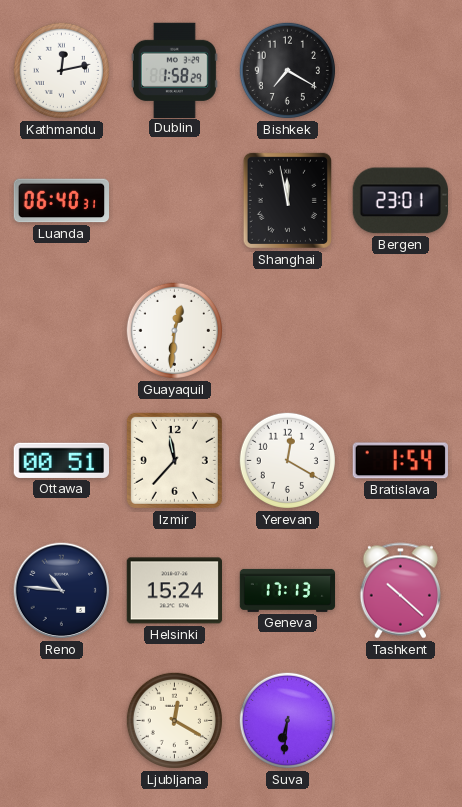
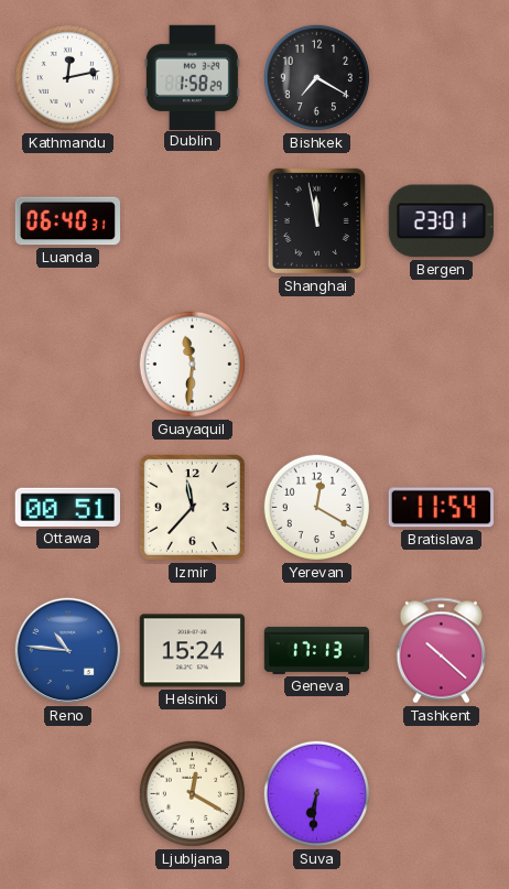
Guayaquil: 12:31 -> 11:31 (192, 364)
Bratislava: 1:54 -> 11:54 (441, 508)
Reno dial: navy -> blue (68, 651)
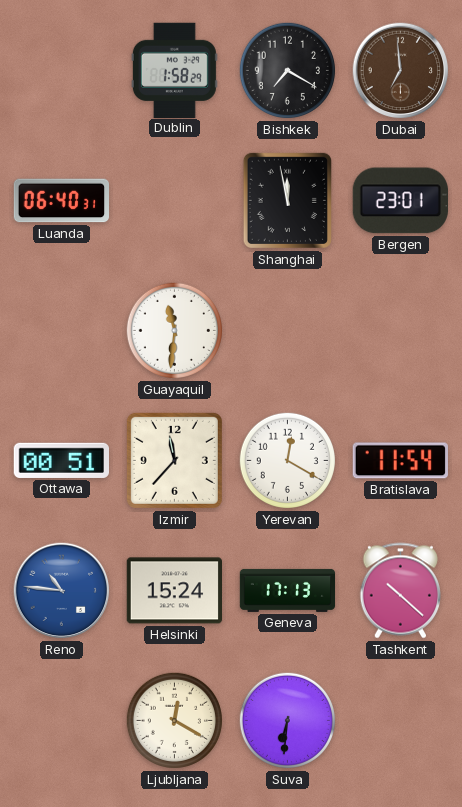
Kathmandu: 12:13 -> none (67, 77)
Dubai: none -> 6:59 (401, 71)
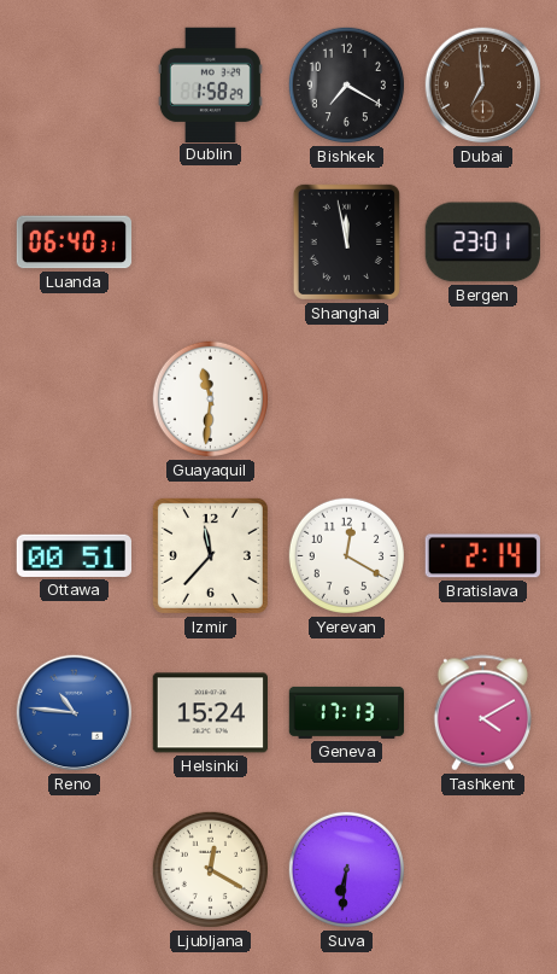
Bratislava: 11:54 -> 2:14 (482, 556)
Tashkent: 10:22 -> 4:10 (482, 713)
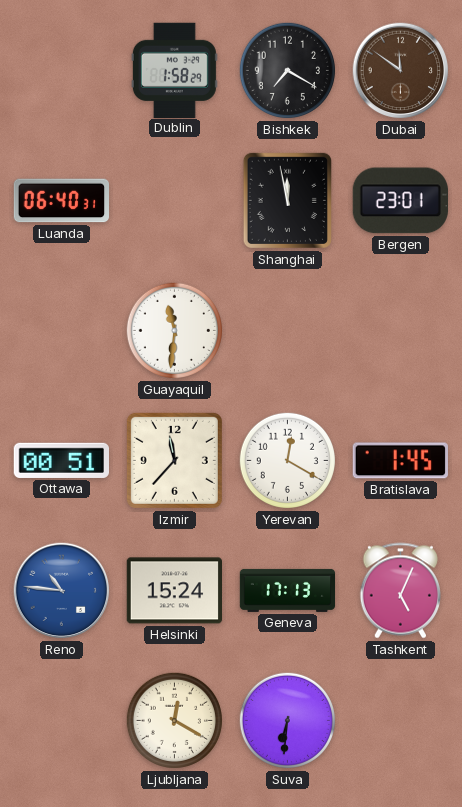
Dubai: 6:59 -> 11:51 (401, 71)
Bratislava: 2:14 -> 1:45 (400, 461)
Tashkent: 4:10 -> 5:04 (400, 591)
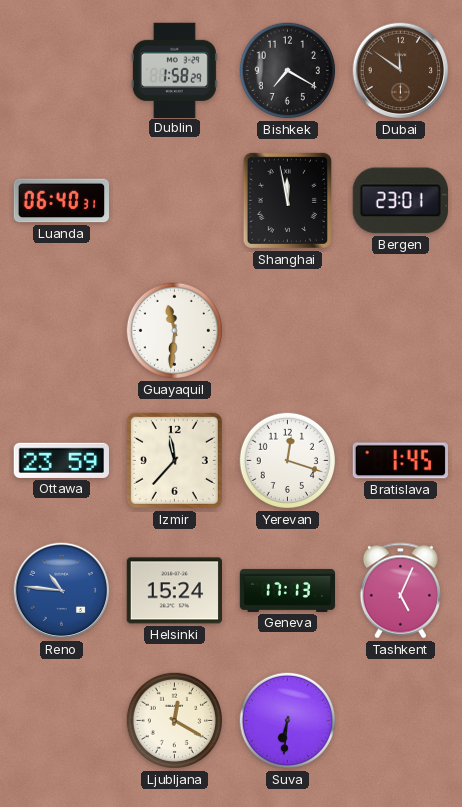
Ottawa: 00:51 -> 23:59 (61, 460)
Yerevan: 12:20 -> 12:18 (287, 460)
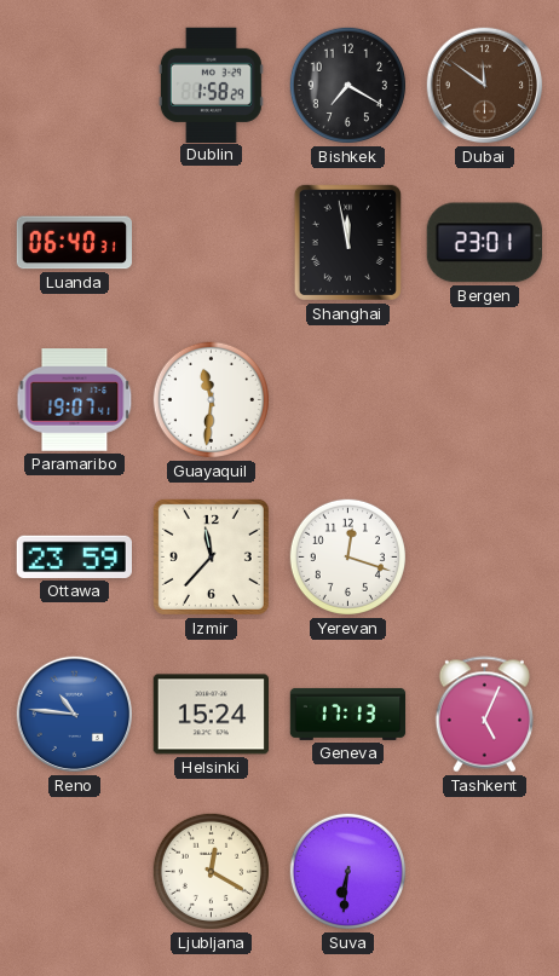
Paramaribo: none -> 19:07 (75, 400)
Bratislava: 1:45 -> none (400, 461)
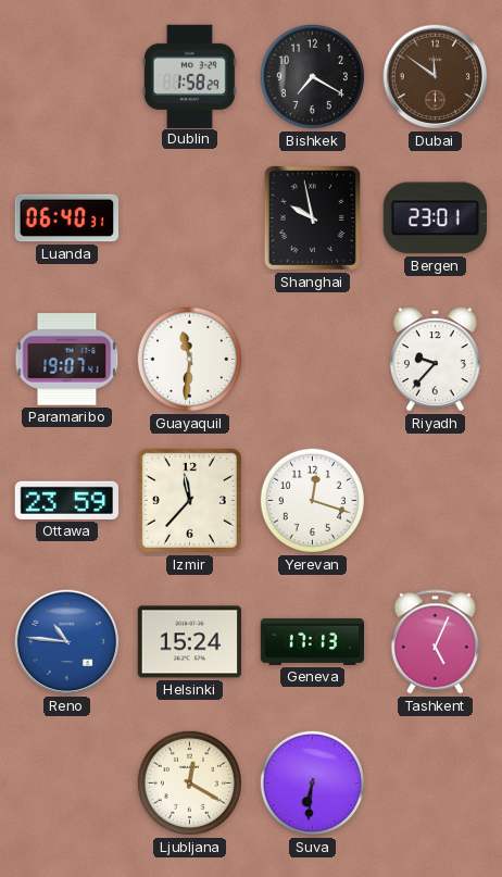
Shanghai: 11:58 -> 9:58 (312, 217)
Riyadh: none -> 9:37 (435, 360)
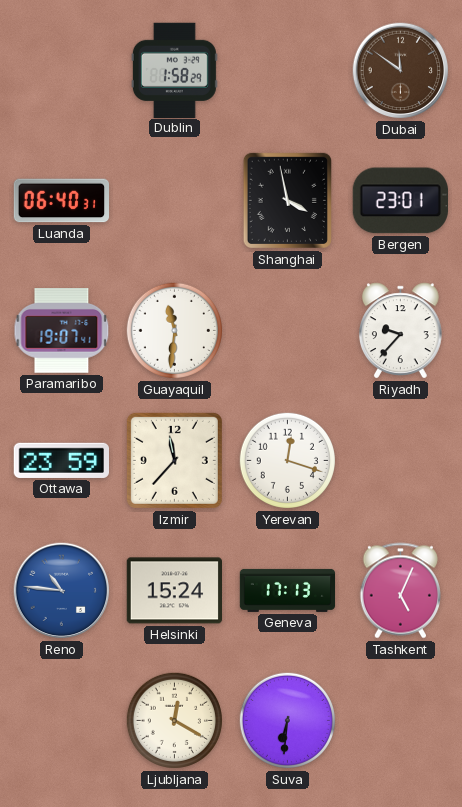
Bishkek: 7:20 -> none (312, 76)
Shanghai: 9:58 -> 3:58 (287, 200)
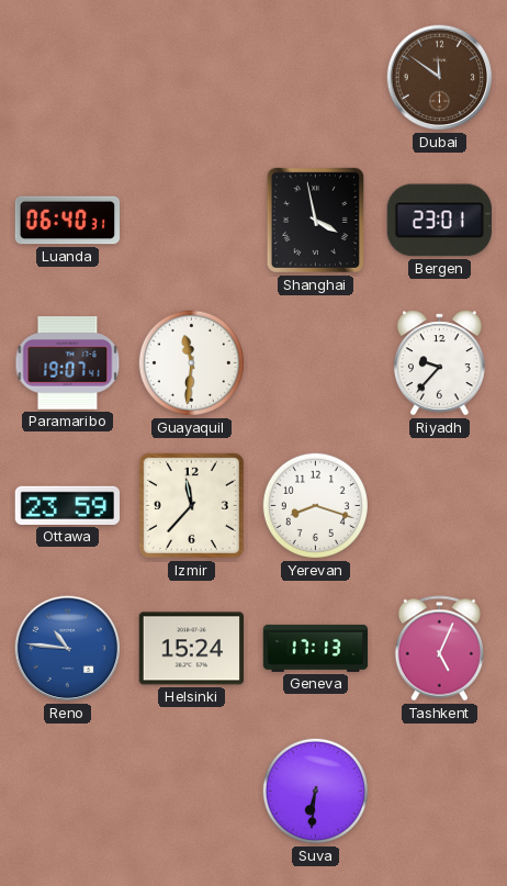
Dublin: 1:58 -> none (174, 70)
Yerevan: 12:18 -> 8:18 (315, 505)
Ljubljana: 12:20 -> none (174, 720)
